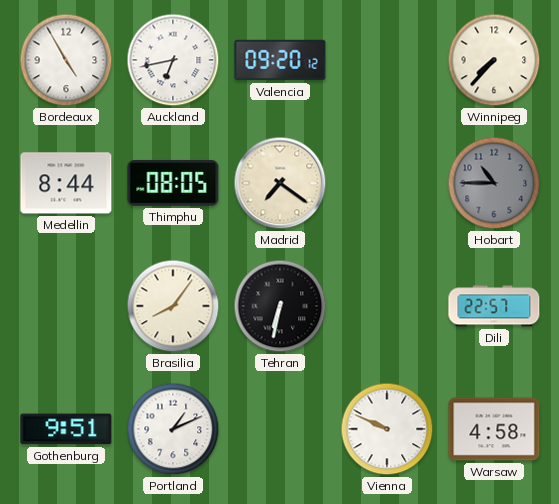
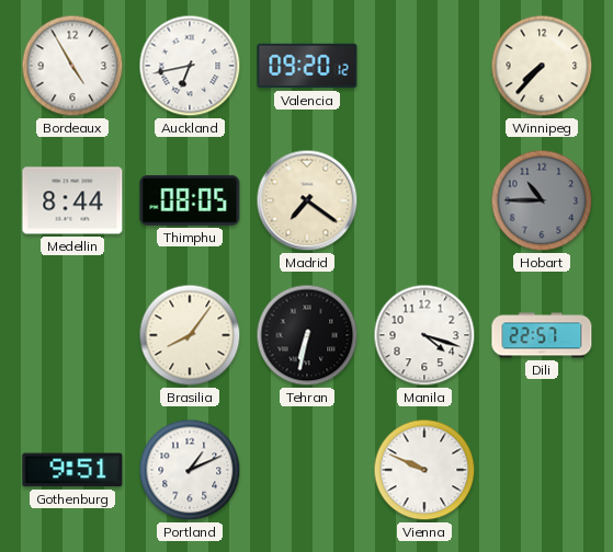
Manila: none -> 4:18 (424, 335)
Warsaw: 4:58 -> none (494, 429)
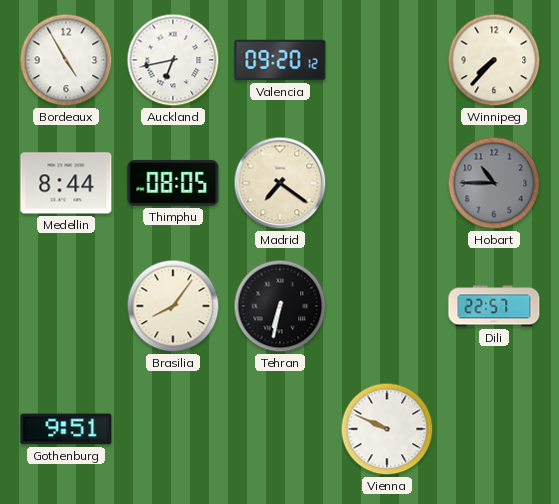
Manila: 4:18 -> none (424, 335)
Portland: 1:11 -> none (190, 470)
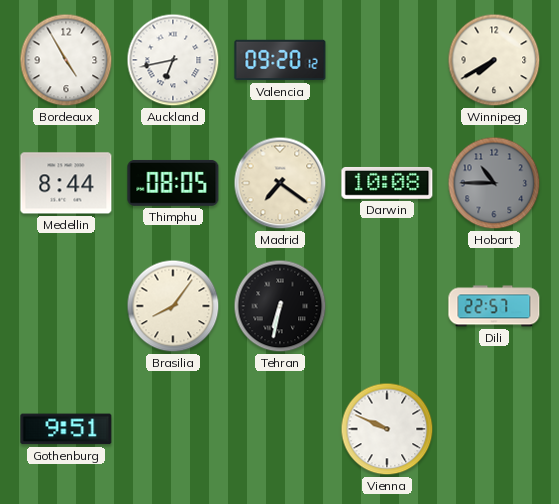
Winnipeg: 7:37 -> 7:40 (494, 60)
Darwin: none -> 10:08 (387, 183)
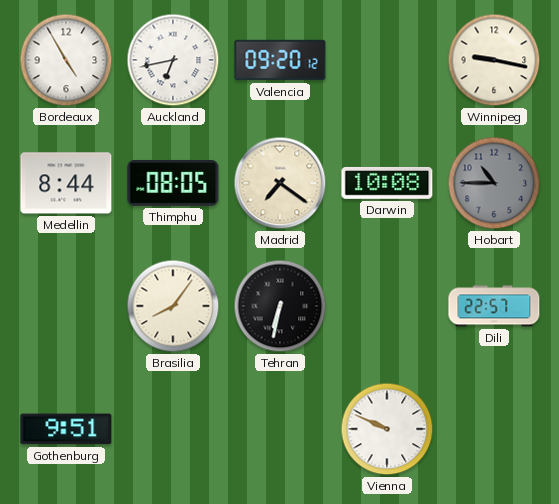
Winnipeg: 7:40 -> 9:17 (494, 60)
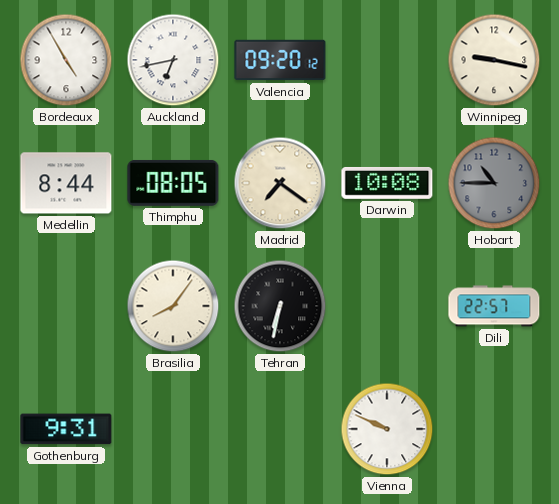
Gothenburg: 9:51 -> 9:31 (66, 429)
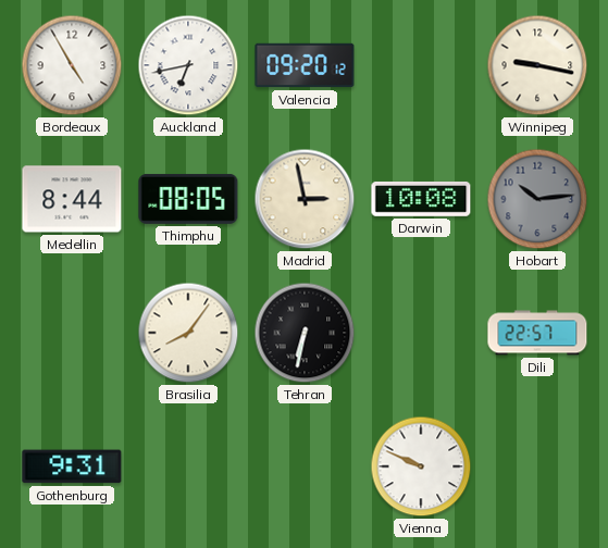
Madrid: 7:21 -> 2:58 (305, 199)
Hobart: 10:45 -> 10:14 (537, 199)
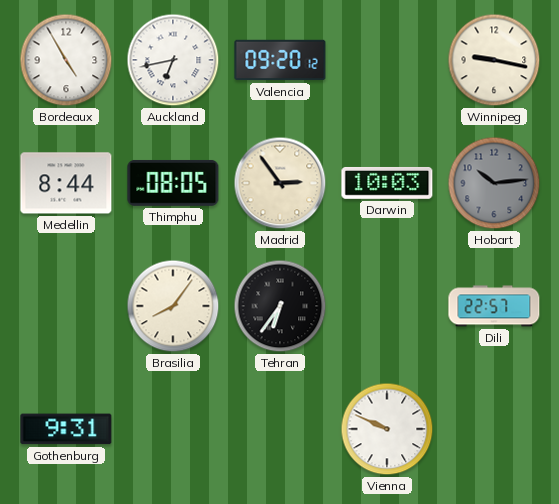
Madrid: 2:58 -> 2:54 (280, 183)
Darwin: 10:08 -> 10:03 (387, 183)
Tehran: 6:32 -> 6:36 (280, 306)
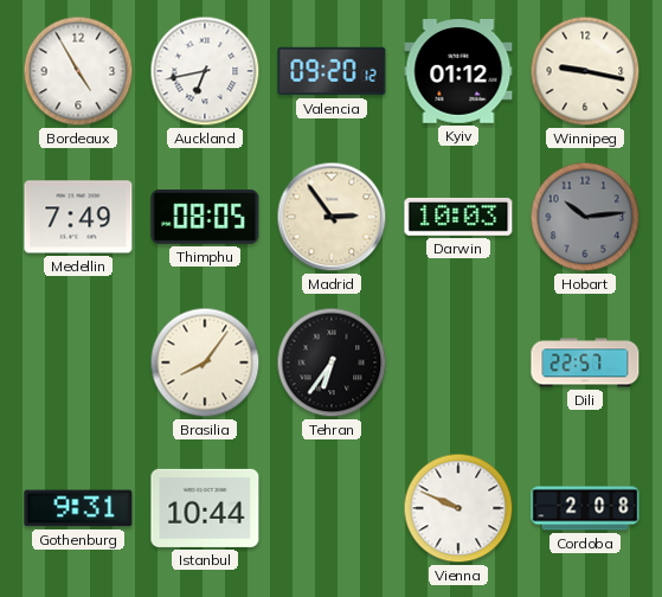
Kyiv: none -> 01:12 (458, 72)
Medellin: 8:44 -> 7:49 (78, 217)
Istanbul: none -> 10:44 (205, 508)
Cordoba: none -> 2:08 (585, 508)
